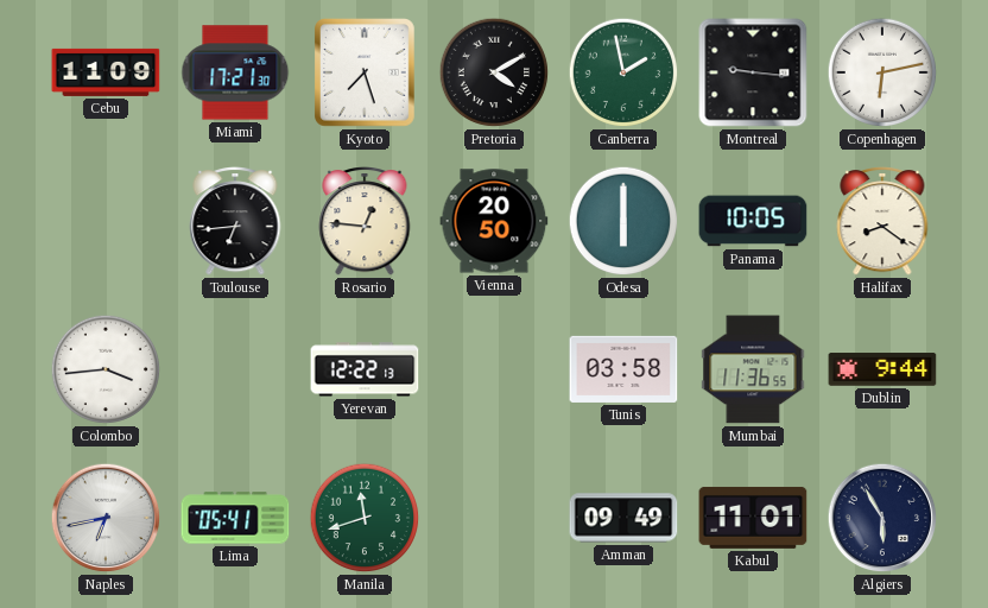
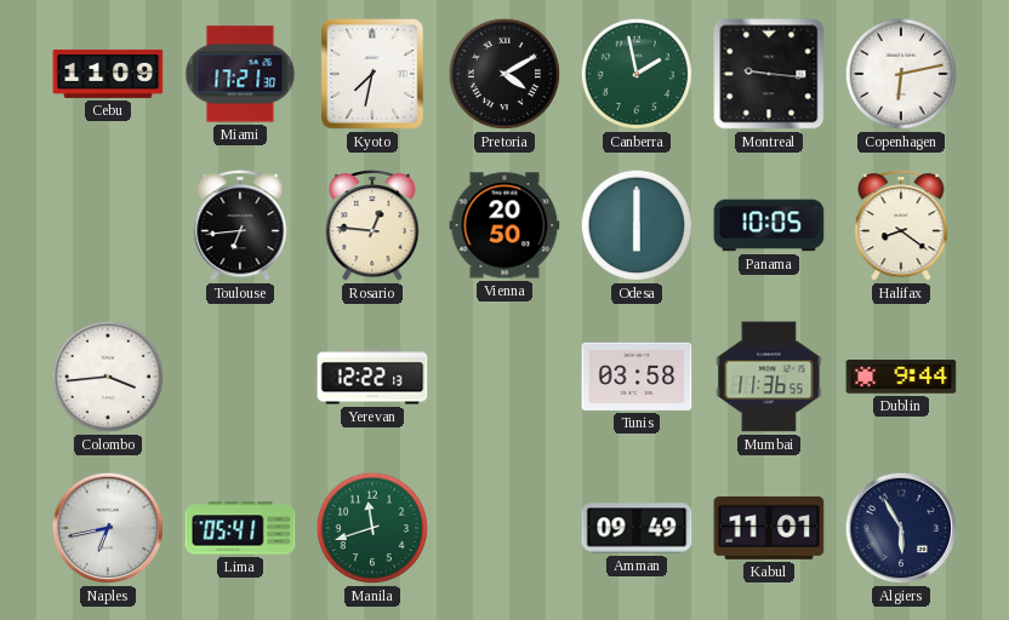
Kyoto: 7:27 -> 7:32 (374, 75)
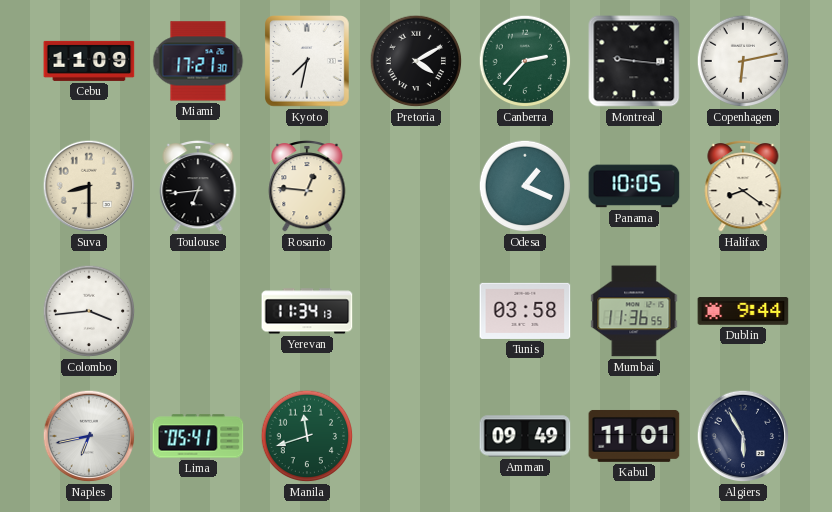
Canberra: 1:58 -> 2:37 (525, 61)
Suva: none -> 8:30 (89, 186)
Vienna: 20:50 -> none (504, 225)
Odesa: 6:00 -> 1:19 (525, 186)
Yerevan: 12:22 -> 11:34 (307, 311)
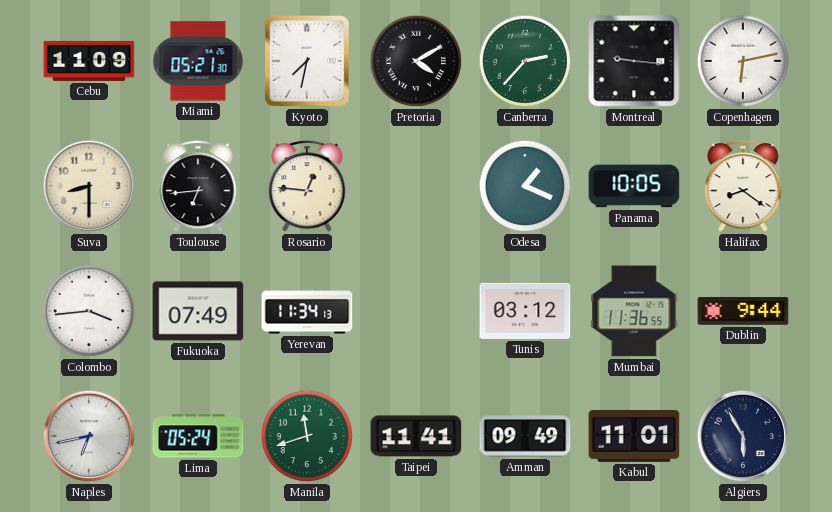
Miami: 17:21 -> 05:21 (198, 61)
Fukuoka: none -> 07:49 (198, 311)
Tunis: 03:58 -> 03:12 (525, 311)
Lima: 05:41 -> 05:24 (198, 436)
Taipei: none -> 11:41 (416, 436)
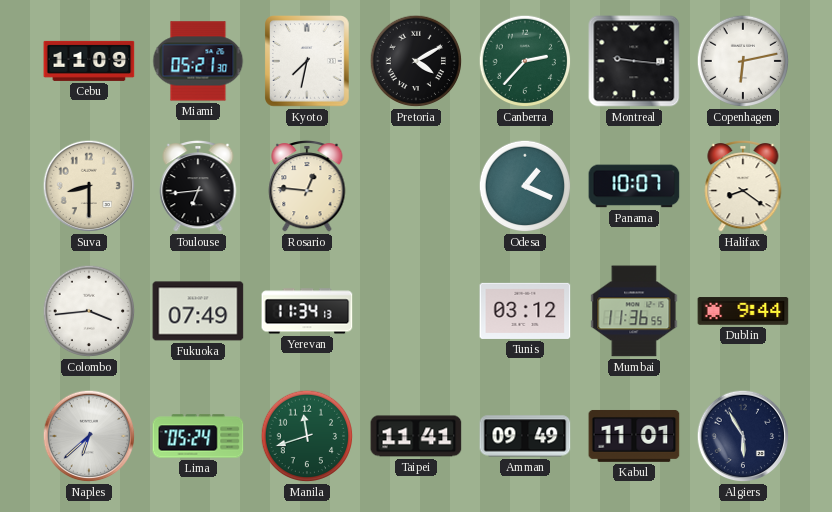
Panama: 10:05 -> 10:07 (634, 186)
Naples: 6:43 -> 6:38 (89, 436)
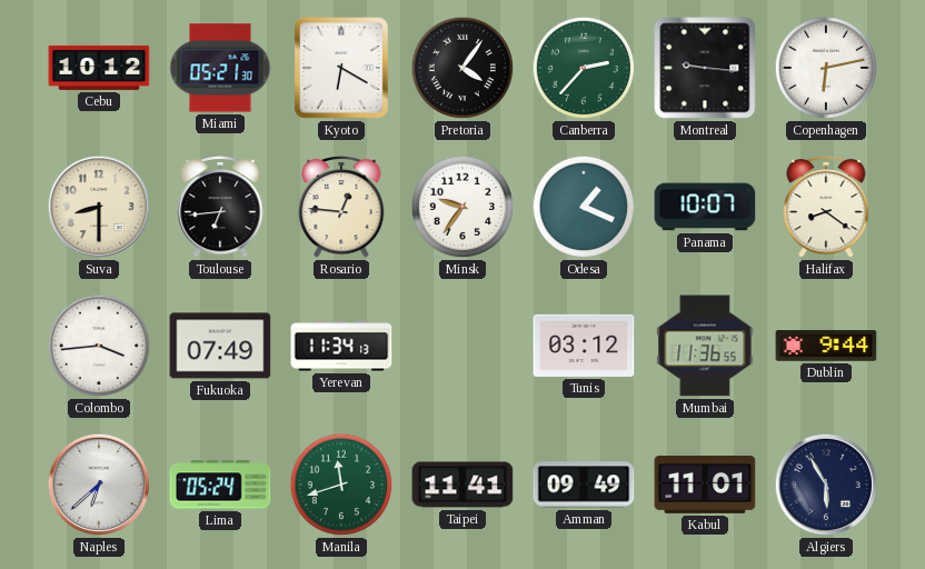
Cebu: 11:09 -> 10:12 (99, 68)
Kyoto: 7:32 -> 6:20 (342, 69)
Pretoria: 4:10 -> 4:06 (463, 68)
Minsk: none -> 9:36 (463, 207)
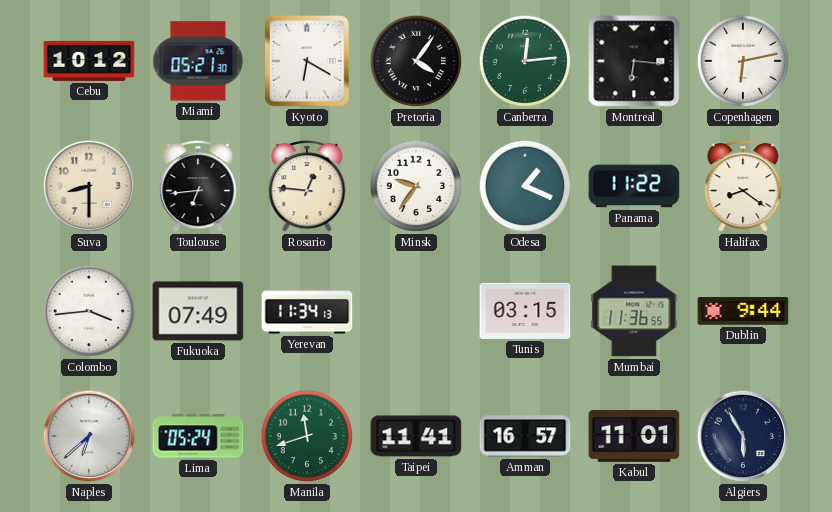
Canberra: 2:37 -> 12:14 (525, 61)
Montreal: 9:16 -> 6:16 (634, 61)
Panama: 10:07 -> 11:22 (634, 186)
Tunis: 03:12 -> 03:15 (525, 311)
Amman: 09:49 -> 16:57 (525, 436)
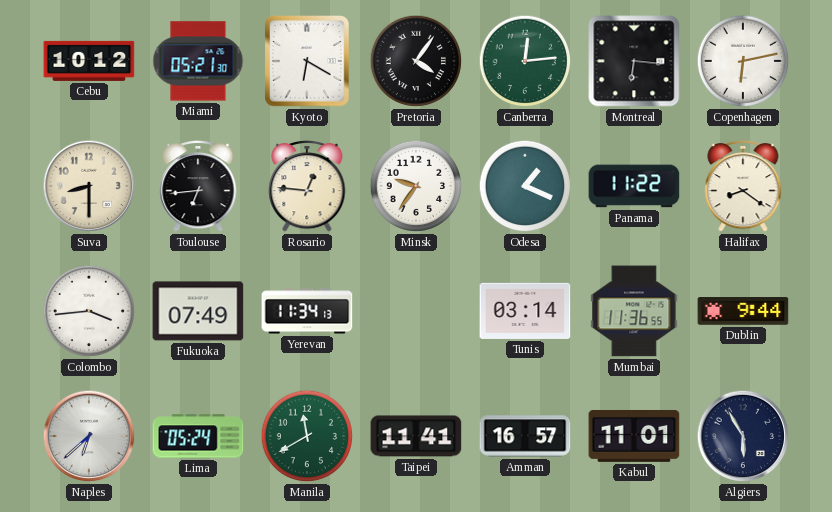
Tunis: 03:15 -> 03:14 (525, 311)
Manila: 11:42 -> 11:40 (307, 436)
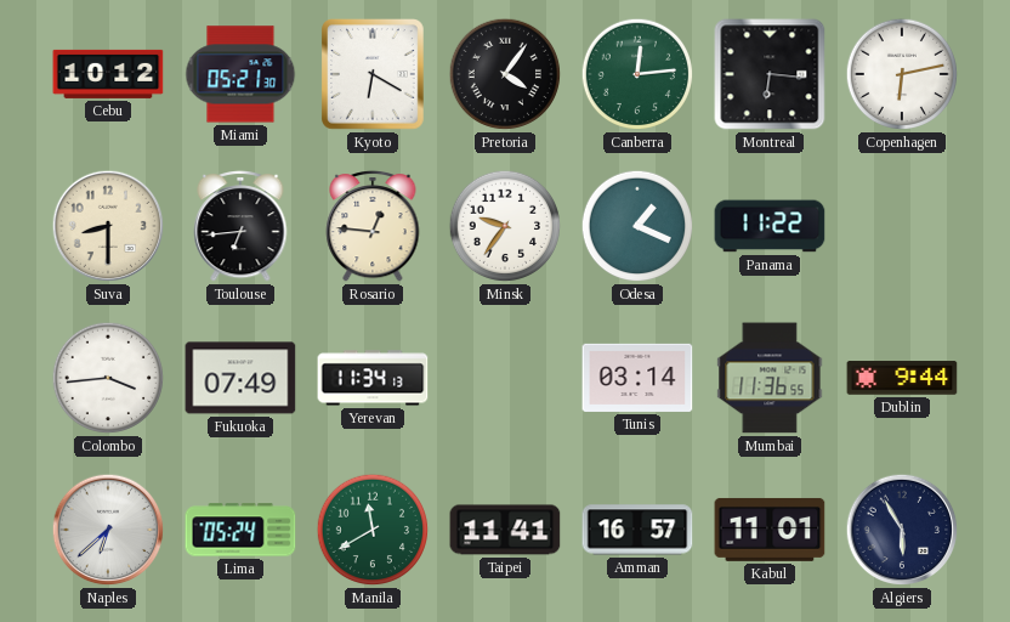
Halifax: 8:21 -> none (743, 186)
